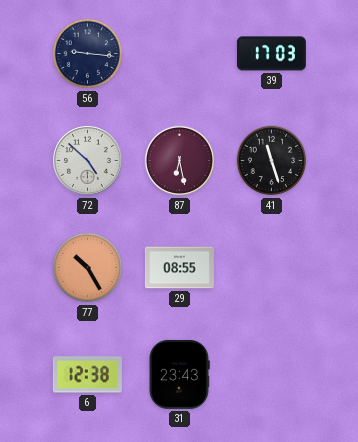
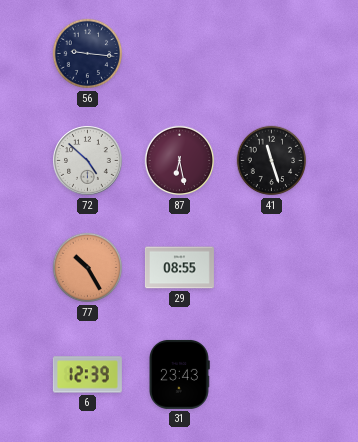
39: 17:03 -> none (271, 54)
6: 12:38 -> 12:39 (87, 375)
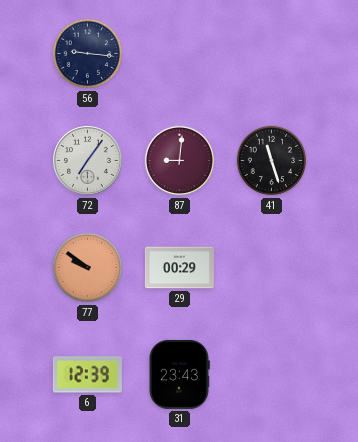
72: 4:52 -> 7:06 (88, 161)
87: 6:28 -> 9:01 (180, 161)
77: 10:25 -> 9:51 (88, 268)
29: 08:55 -> 00:29 (179, 268)
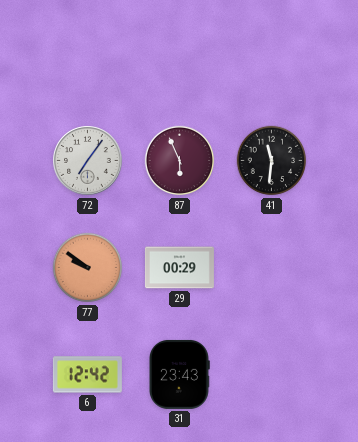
56: 9:16 -> none (88, 54)
87: 9:01 -> 5:56 (180, 161)
41: 11:27 -> 11:31 (272, 161)
6: 12:39 -> 12:42 (87, 375)
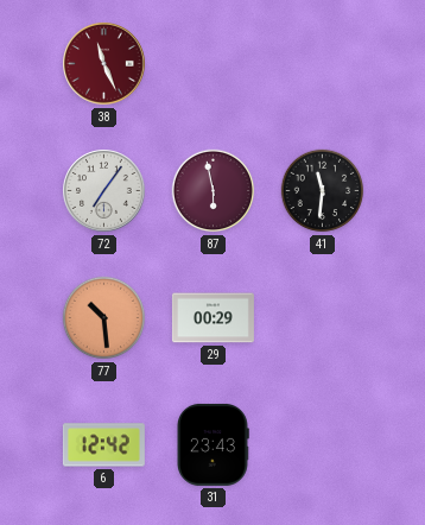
38: none -> 11:26 (104, 64)
87: 5:56 -> 5:58 (214, 191)
77: 9:51 -> 10:29 (104, 318)
